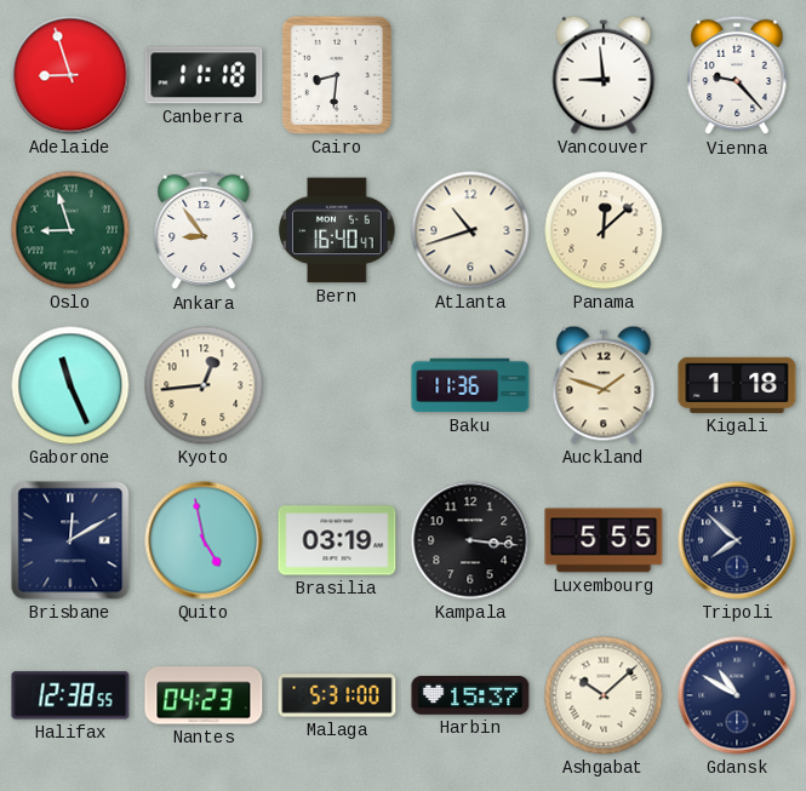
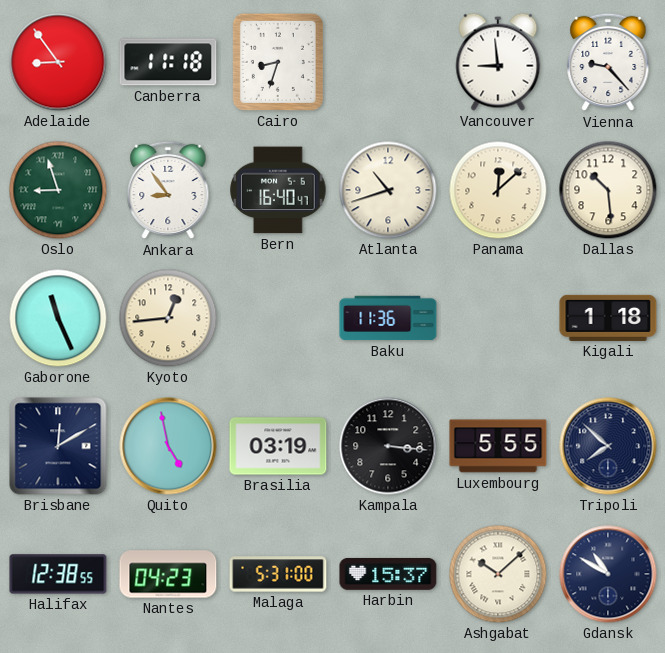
Adelaide: 8:57 -> 8:54 (58, 62)
Cairo: 8:31 -> 8:33 (278, 62)
Dallas: none -> 10:29 (608, 190)
Auckland: 1:48 -> none (604, 385)
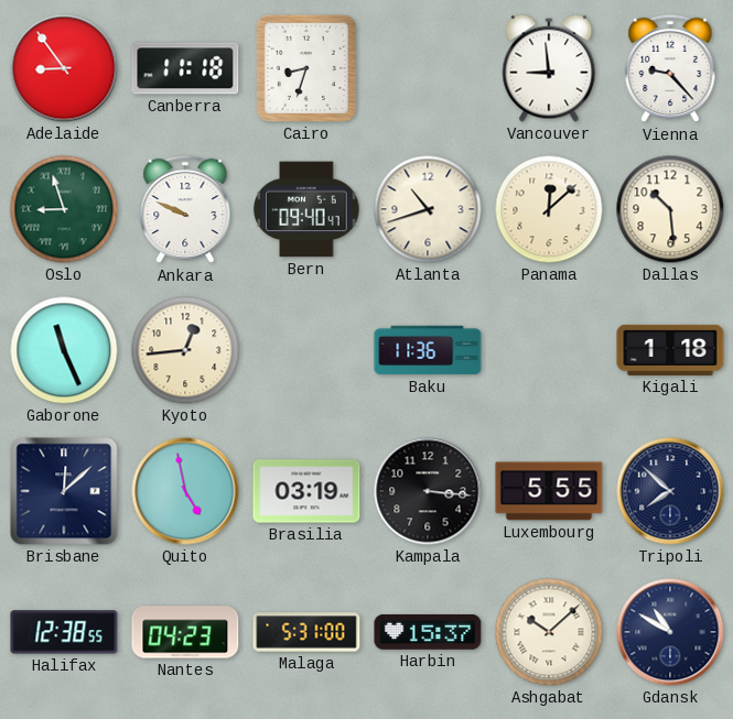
Ankara: 8:54 -> 9:49 (185, 209)
Bern: 16:40 -> 09:40 (306, 209)
Brisbane: 12:10 -> 12:08 (64, 491)
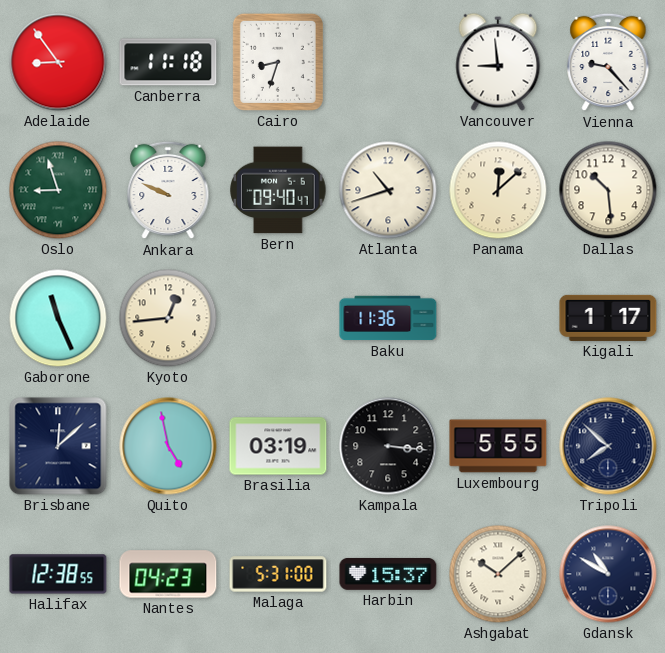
Kigali: 1:18 -> 1:17 (608, 318)
